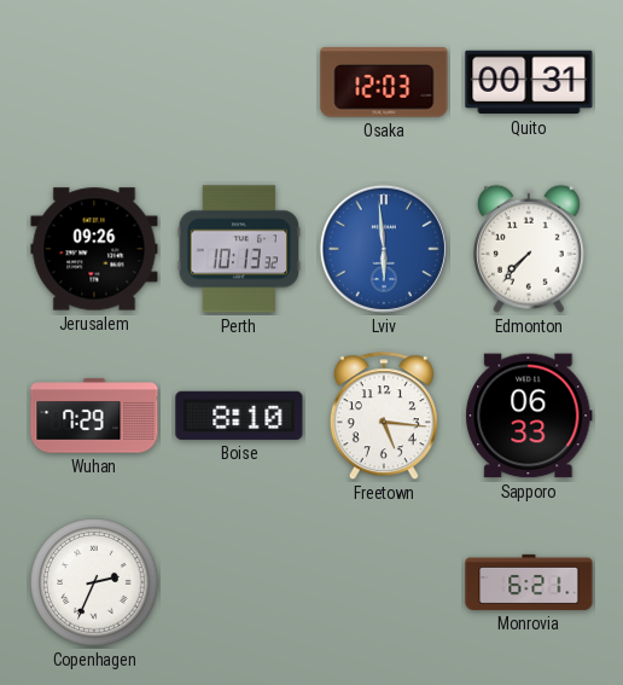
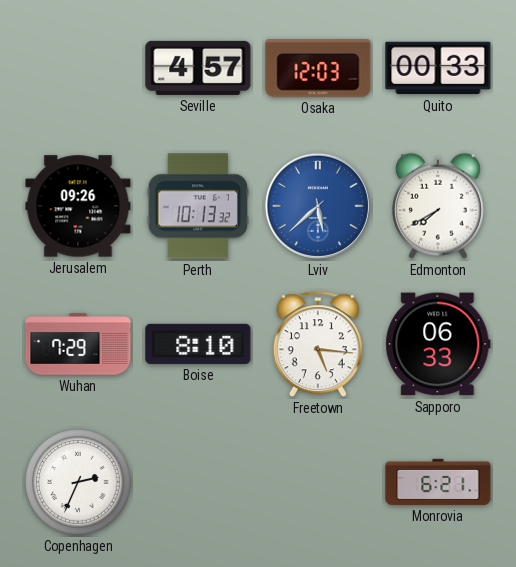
Seville: none -> 4:57 (198, 68)
Quito: 00:31 -> 00:33 (438, 68)
Lviv: 5:59 -> 5:38 (318, 206)
Edmonton: 7:37 -> 7:40 (438, 206)
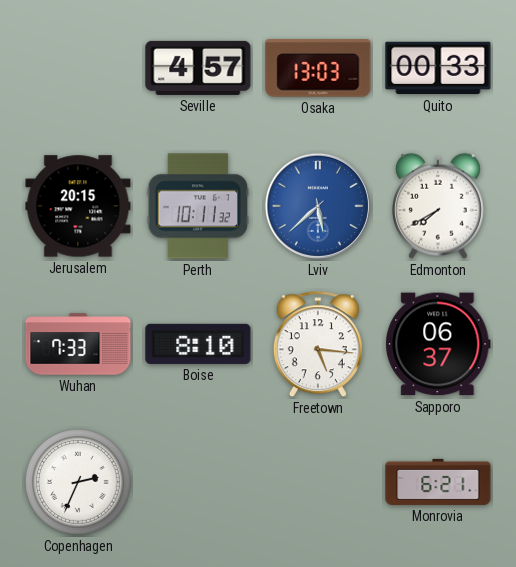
Osaka: 12:03 -> 13:03 (318, 68)
Jerusalem: 09:26 -> 20:15 (78, 206)
Perth: 10:13 -> 10:11 (198, 206)
Wuhan: 7:29 -> 7:33 (78, 344)
Sapporo: 06:33 -> 06:37 (438, 344)
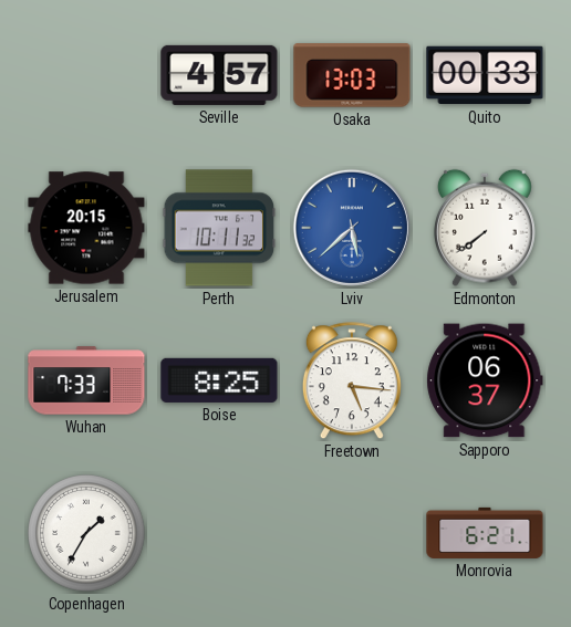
Edmonton: 7:40 -> 7:39 (485, 228)
Boise: 8:10 -> 8:25 (219, 380)
Copenhagen: 2:34 -> 1:35 (86, 533)
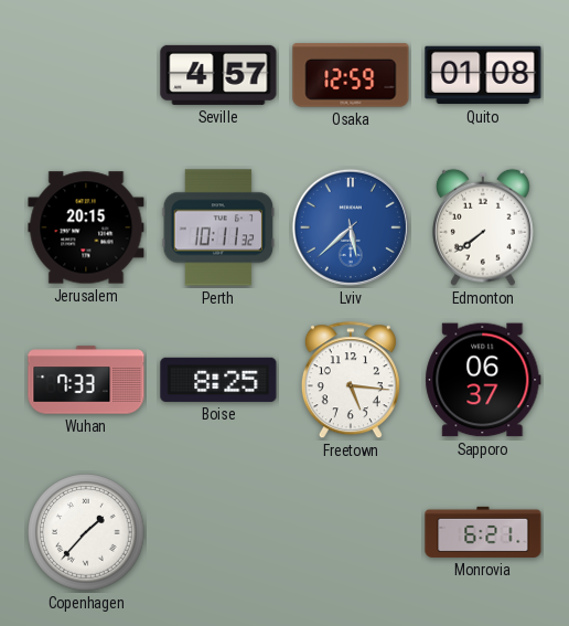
Osaka: 13:03 -> 12:59 (351, 75)
Quito: 00:33 -> 01:08 (483, 75)
Copenhagen: 1:35 -> 1:37 (86, 532)
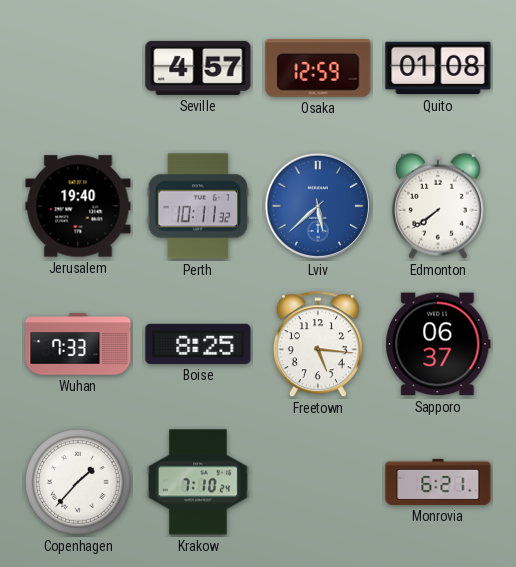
Jerusalem: 20:15 -> 19:40 (78, 206)
Krakow: none -> 7:10 (199, 482)
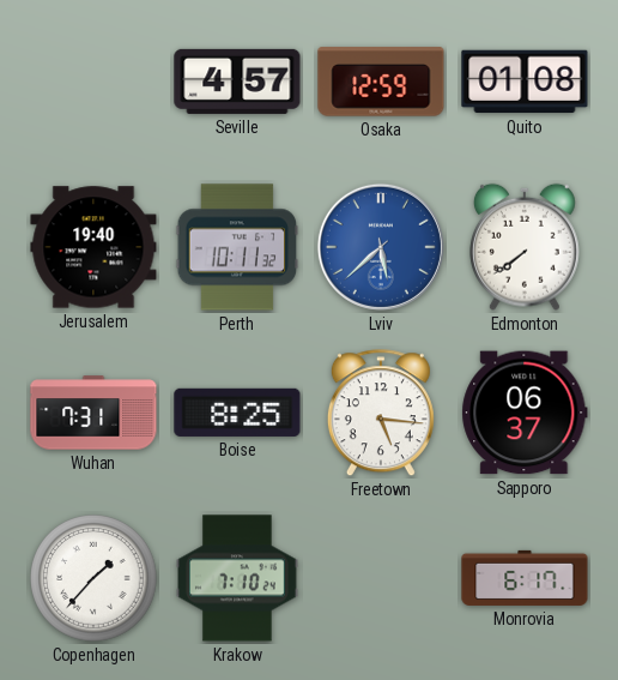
Wuhan: 7:33 -> 7:31 (93, 413)
Monrovia: 6:21 -> 6:17 (525, 578)
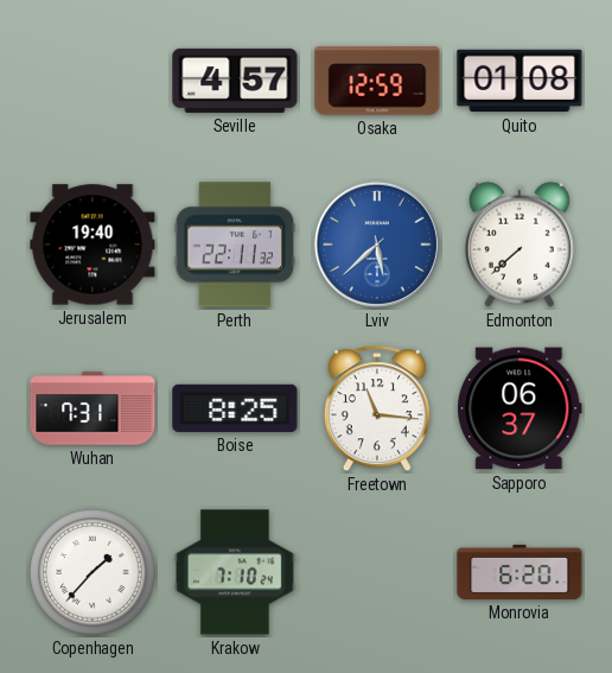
Perth: 10:11 -> 22:11 (235, 245)
Edmonton: 7:39 -> 7:38 (519, 245)
Freetown: 5:16 -> 11:16 (377, 409)
Monrovia: 6:17 -> 6:20 (519, 572)
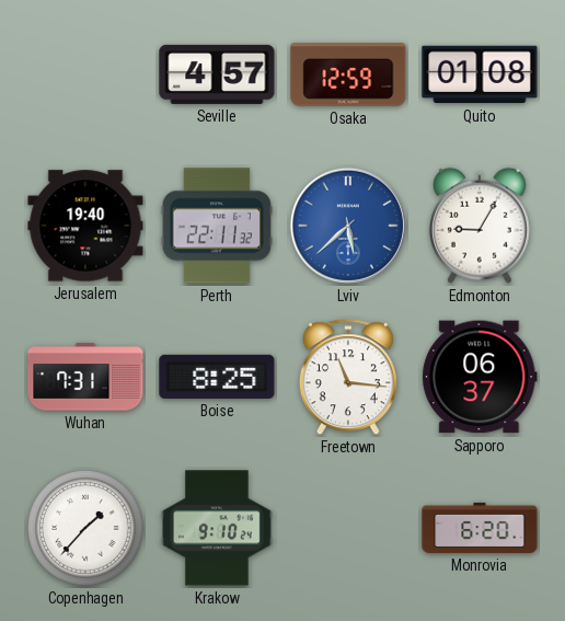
Edmonton: 7:38 -> 9:05 (480, 226)
Krakow: 7:10 -> 9:10 (218, 528)
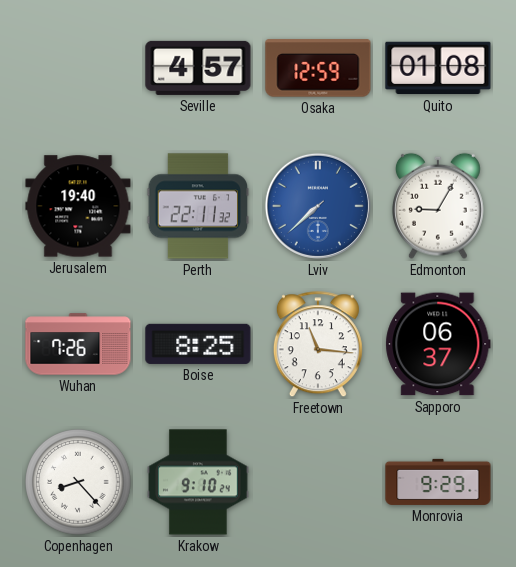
Lviv: 5:38 -> 7:38 (318, 206)
Wuhan: 7:31 -> 7:26 (78, 344)
Copenhagen: 1:37 -> 8:23 (78, 482)
Monrovia: 6:20 -> 9:29 (438, 482)
